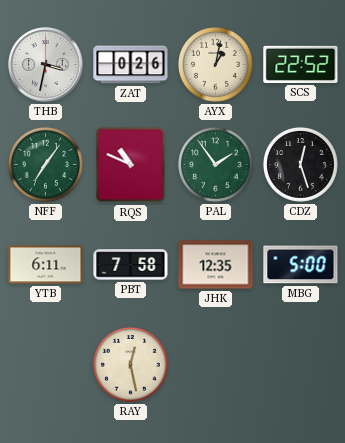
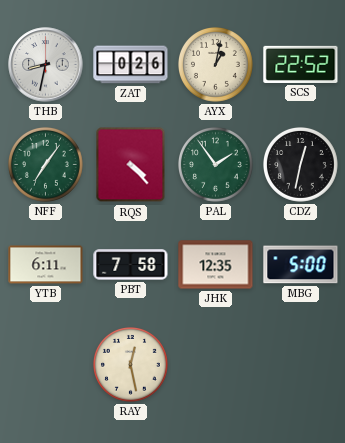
THB: 3:32 -> 8:32 (46, 65)
RQS: 10:49 -> 4:23 (131, 165)
CDZ: 12:27 -> 12:32 (301, 165)
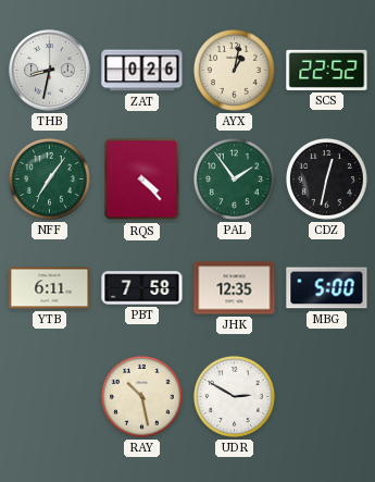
RAY: 12:28 -> 10:28 (142, 397)
UDR: none -> 2:50 (235, 397)
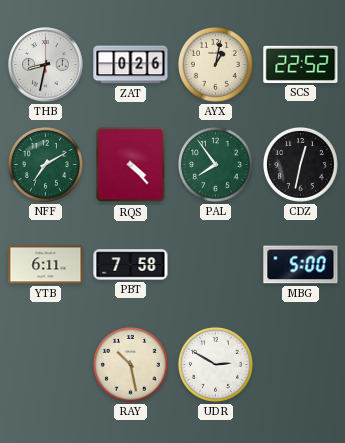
NFF: 7:06 -> 7:10 (46, 165)
PAL: 1:54 -> 7:54 (216, 165)
JHK: 12:35 -> none (235, 288)
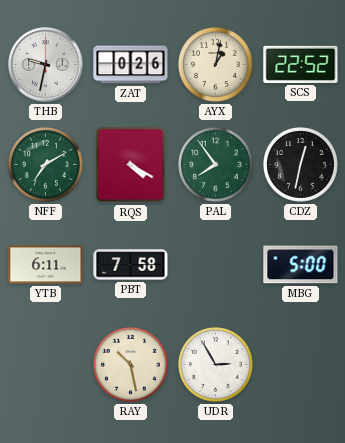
THB: 8:32 -> 9:32 (46, 65)
RQS: 4:23 -> 4:20 (131, 165)
UDR: 2:50 -> 2:55 (216, 365)
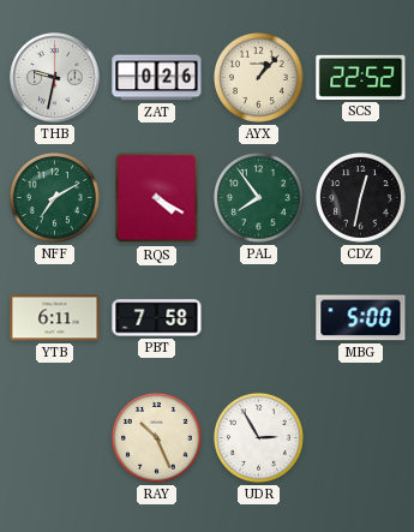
AYX: 1:02 -> 1:07 (259, 78)
RAY: 10:28 -> 10:26 (157, 438)
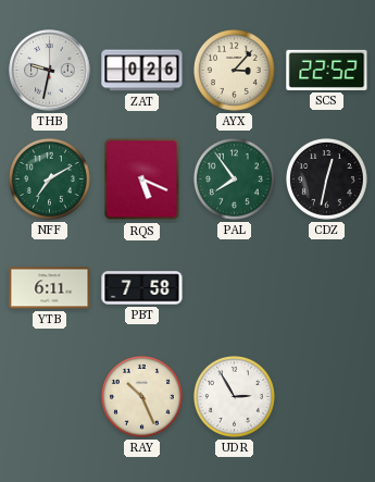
AYX: 1:07 -> 3:07 (235, 71)
RQS: 4:20 -> 5:19 (142, 180)
MBG: 5:00 -> none (361, 318)
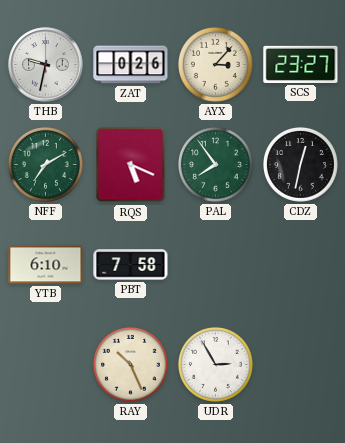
SCS: 22:52 -> 23:27 (301, 64)
YTB: 6:11 -> 6:10 (46, 265)
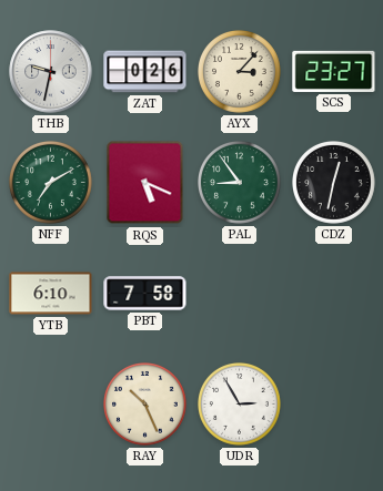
PAL: 7:54 -> 8:54 (240, 183)
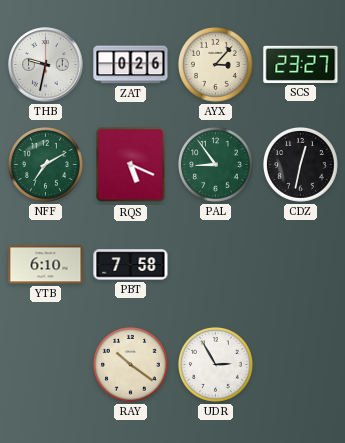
RAY: 10:26 -> 10:21 (131, 365)
